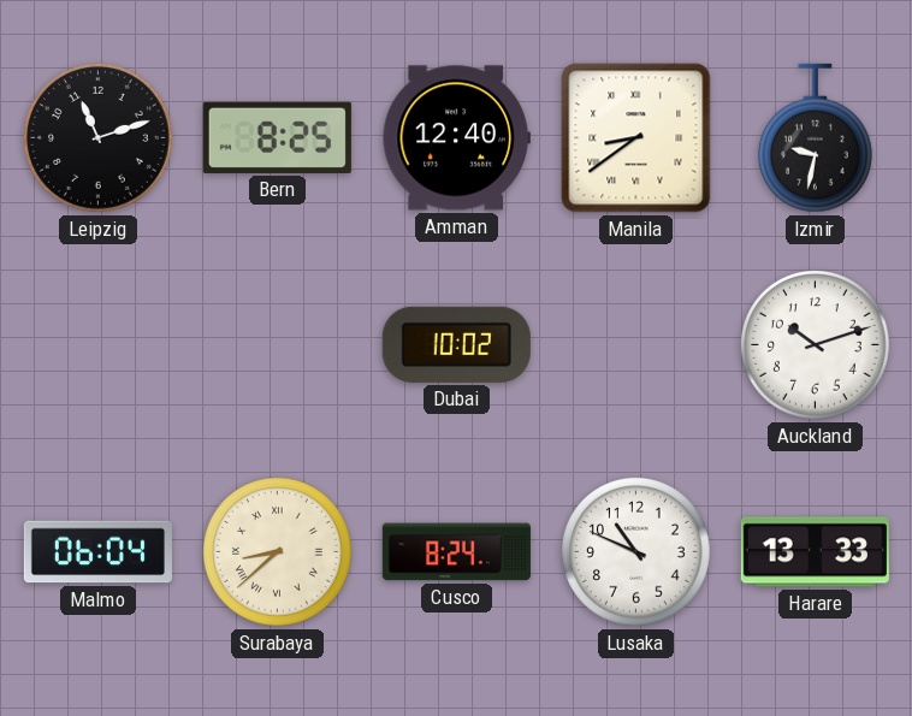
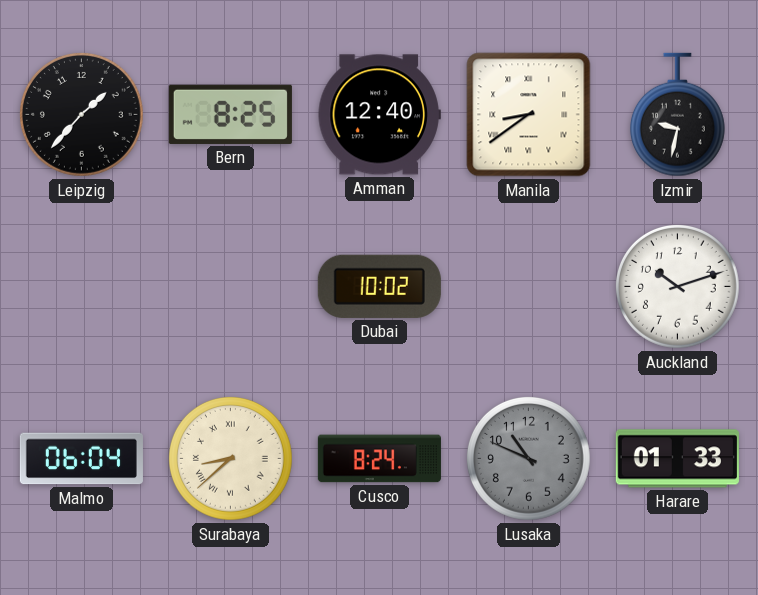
Leipzig: 11:12 -> 1:37 (82, 115)
Lusaka dial: white -> grey (529, 459)
Harare: 13:33 -> 01:33 (677, 459)
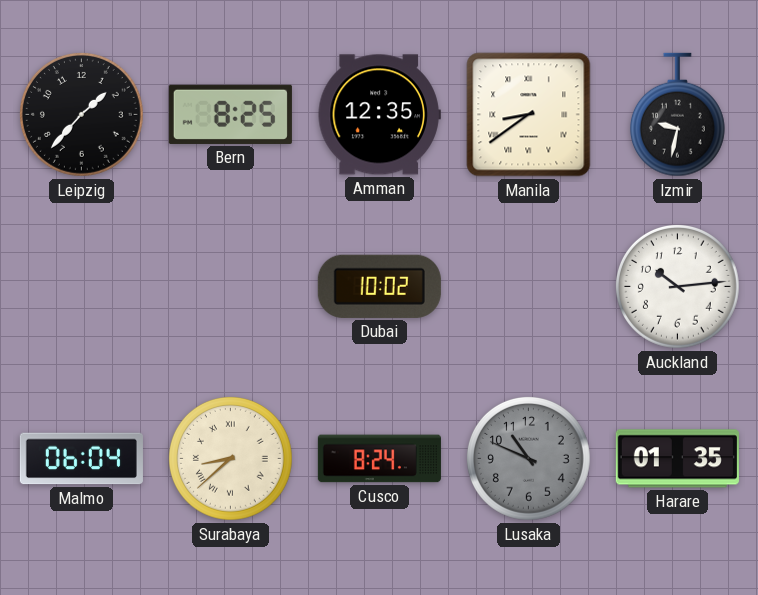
Amman: 12:40 -> 12:35 (379, 115)
Auckland: 10:12 -> 10:14 (678, 287)
Harare: 01:33 -> 01:35 (677, 459)
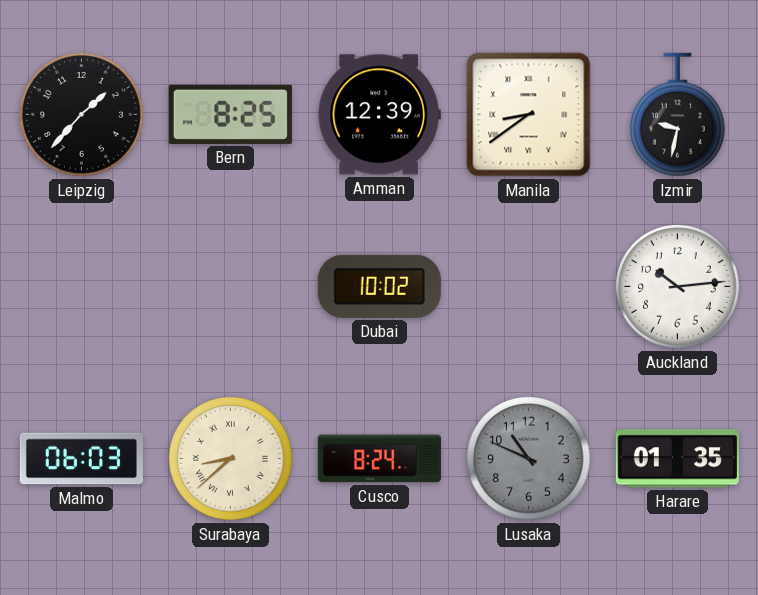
Amman: 12:35 -> 12:39 (379, 115)
Malmo: 06:04 -> 06:03 (81, 459)
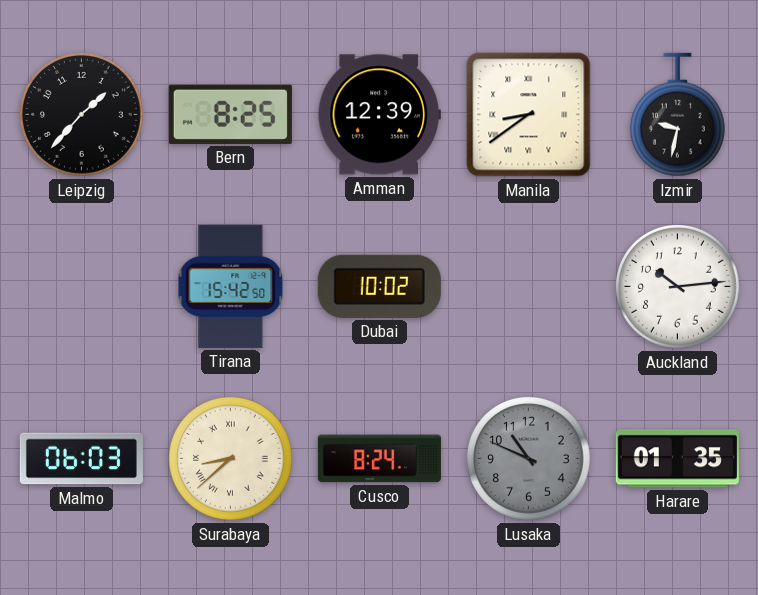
Tirana: none -> 15:42 (231, 286)
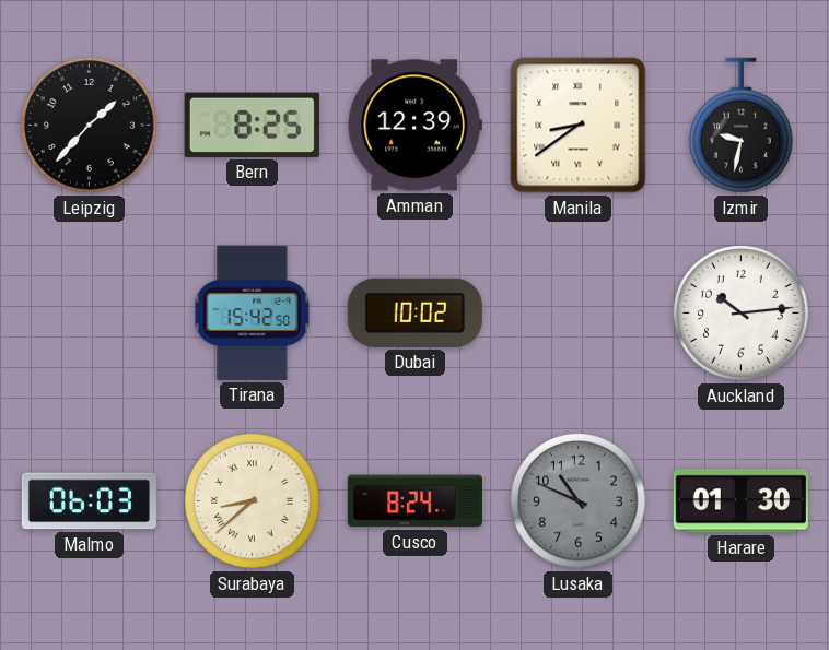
Harare: 01:35 -> 01:30 (740, 501)
